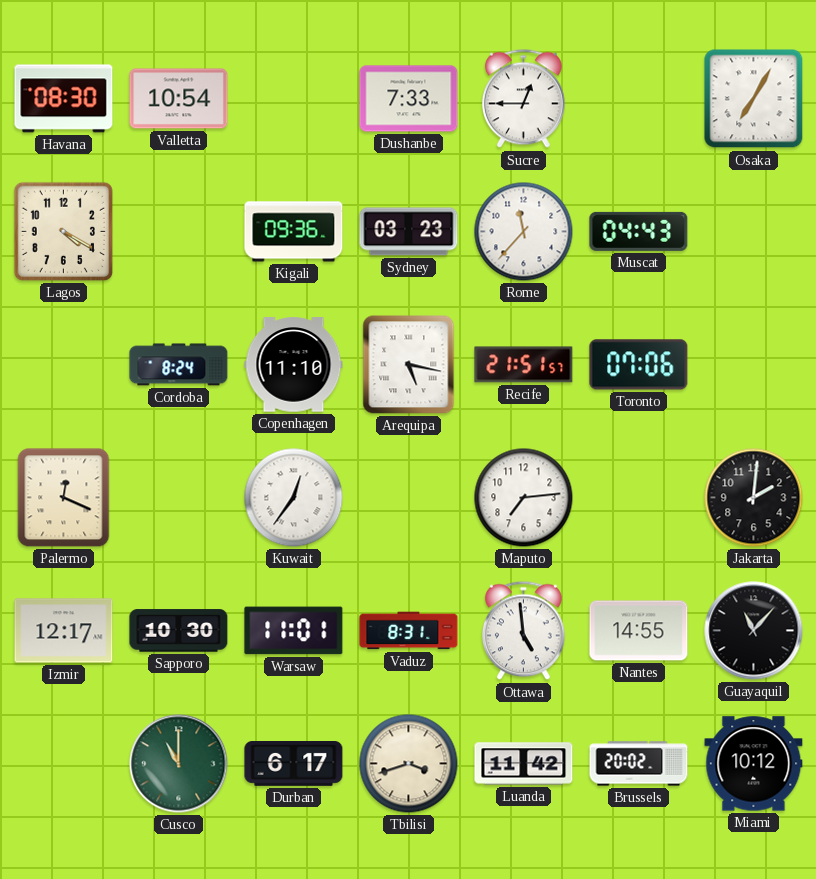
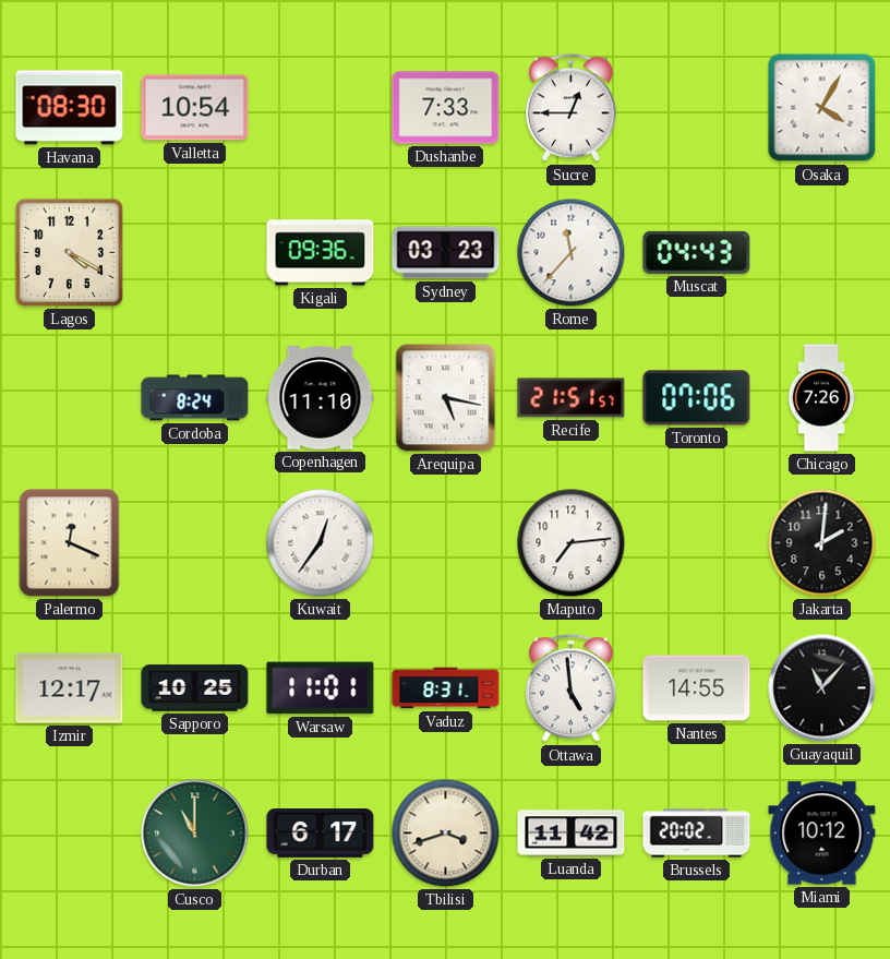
Osaka: 7:05 -> 4:05 (822, 108)
Chicago: none -> 7:26 (821, 398)
Sapporo: 10:30 -> 10:25 (195, 688)
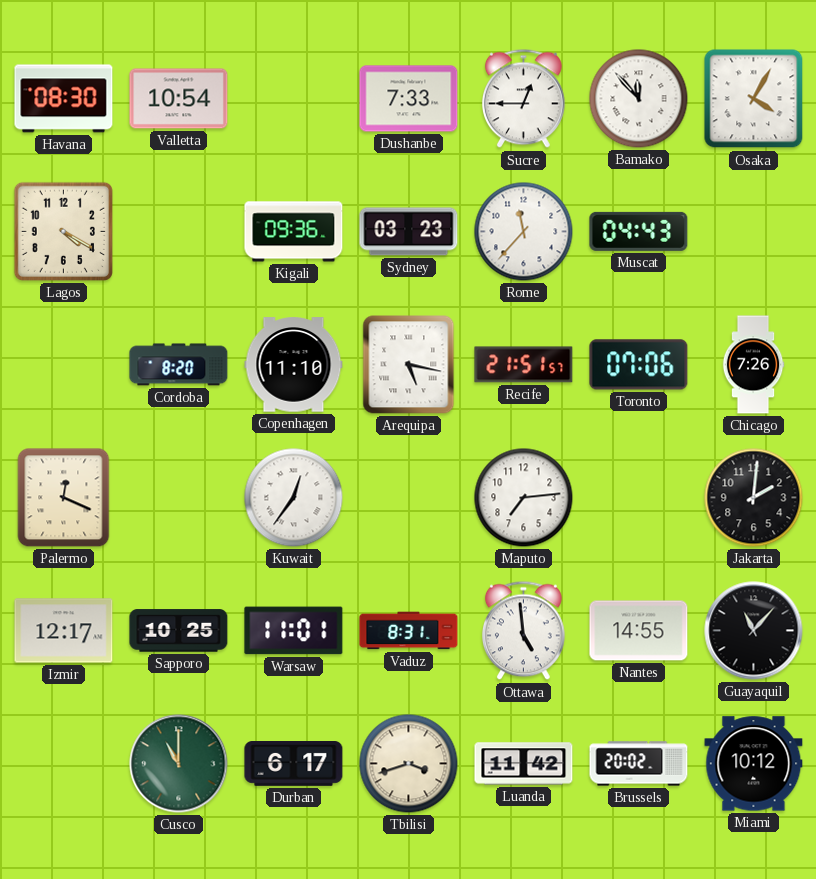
Bamako: none -> 11:53 (639, 99)
Cordoba: 8:24 -> 8:20 (179, 365)
